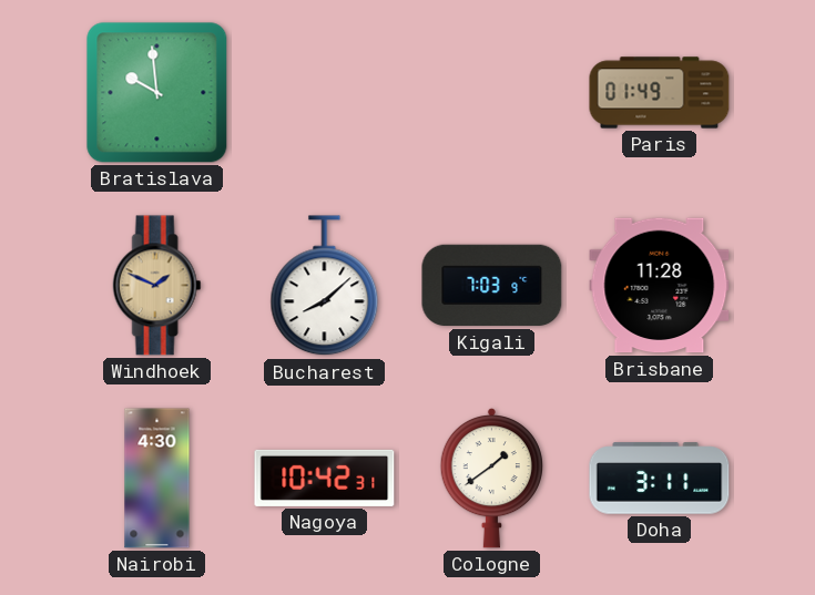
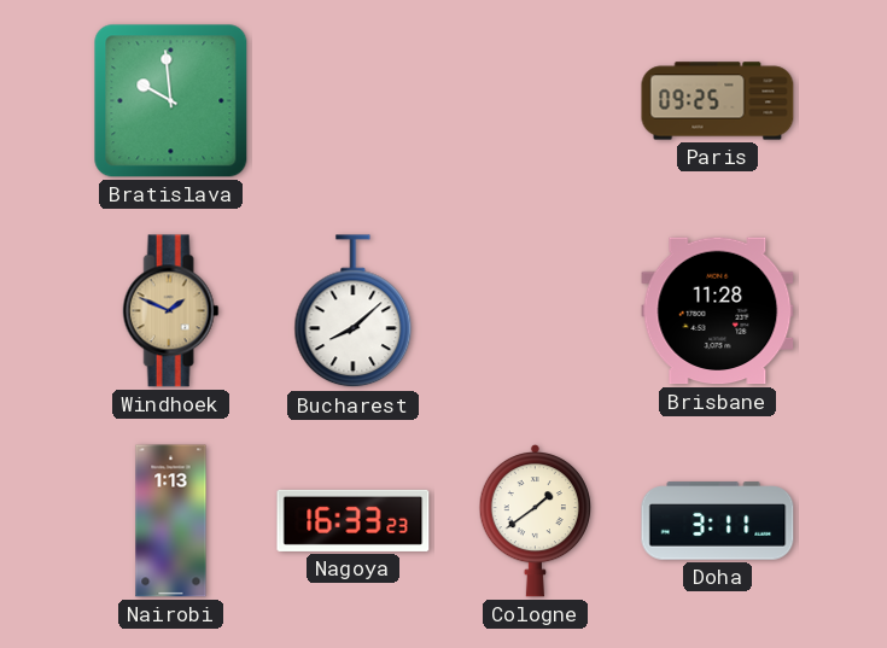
Paris: 01:49 -> 09:25 (718, 101)
Kigali: 7:03 -> none (492, 286)
Nairobi: 4:30 -> 1:13 (171, 521)
Nagoya: 10:42 -> 16:33 (354, 520)
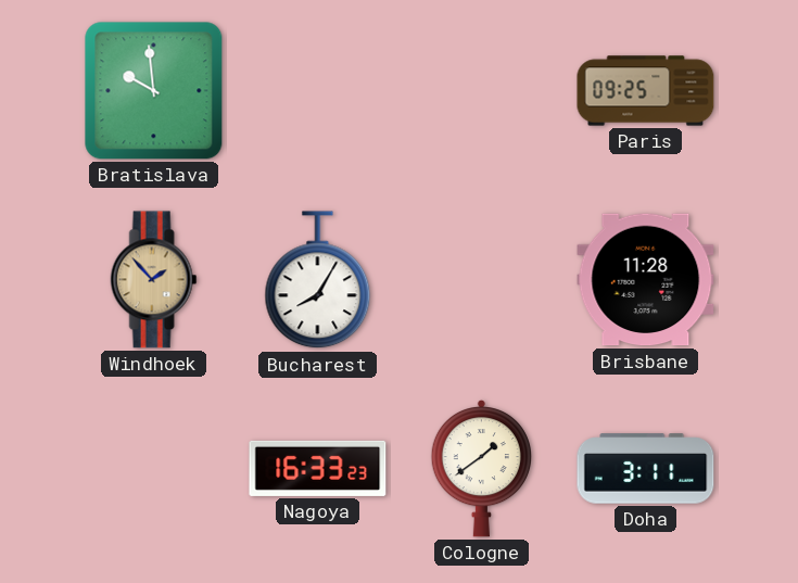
Windhoek: 1:49 -> 1:53 (154, 280)
Bucharest: 8:08 -> 8:05 (318, 280)
Nairobi: 1:13 -> none (171, 521)
